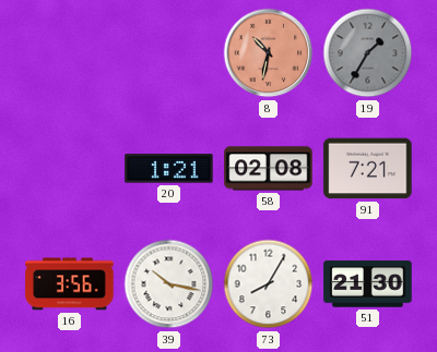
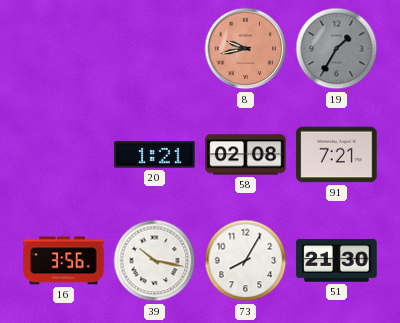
8: 10:32 -> 9:43 (246, 49)
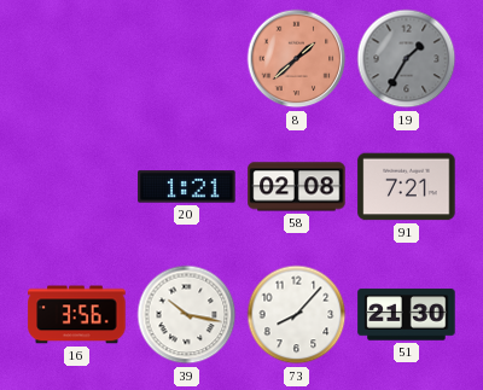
8: 9:43 -> 1:38 (297, 59)
73: 8:05 -> 8:07 (297, 315)
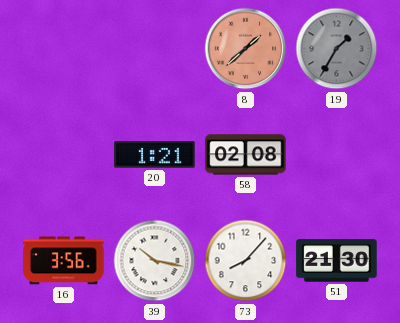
91: 7:21 -> none (407, 187)
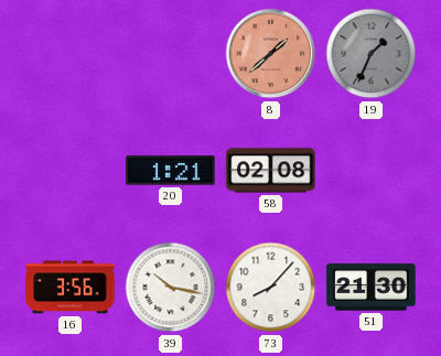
19: 1:35 -> 1:34 (372, 54)
